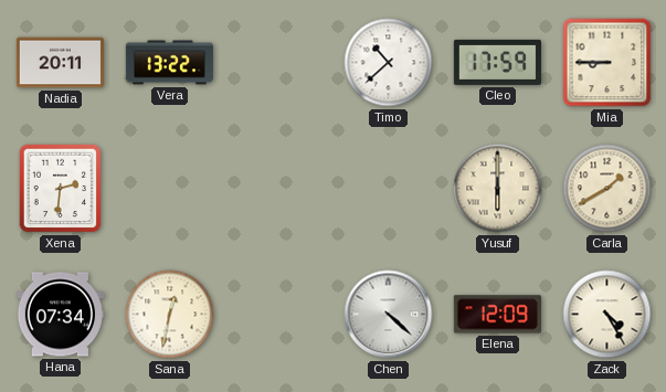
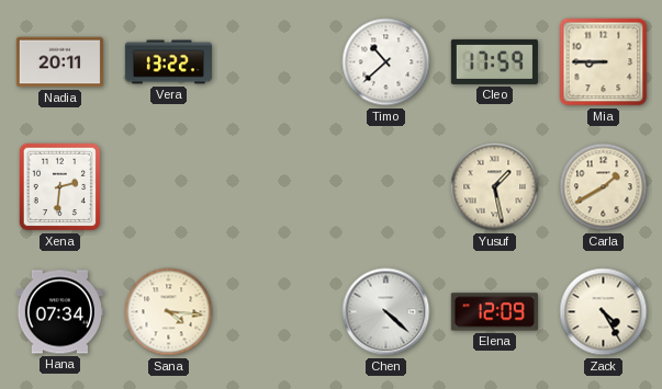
Yusuf: 6:00 -> 1:28 (495, 187)
Sana: 12:32 -> 4:16 (169, 312)
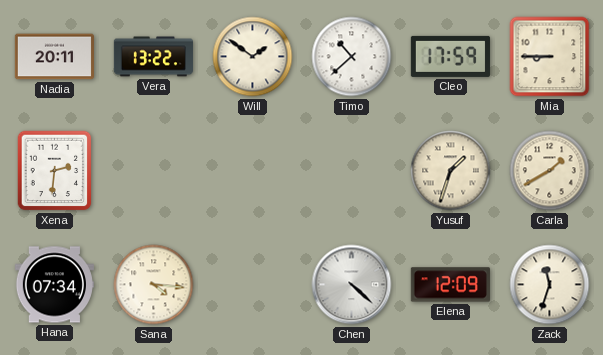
Will: none -> 1:51 (253, 57)
Yusuf: 1:28 -> 1:33 (451, 171)
Zack: 4:25 -> 11:33 (550, 285)
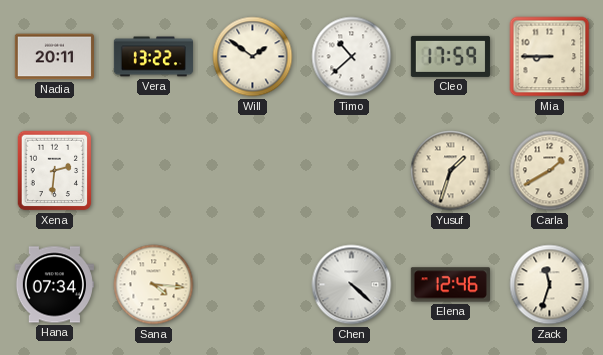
Elena: 12:09 -> 12:46 (450, 285)
